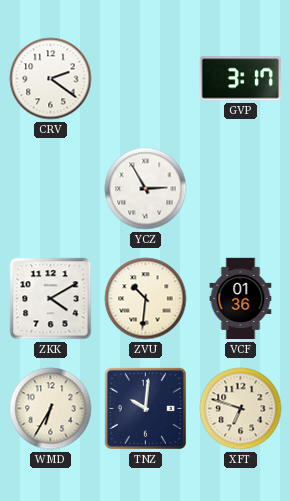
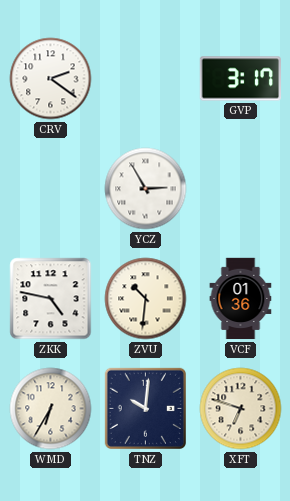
ZKK: 4:10 -> 4:47 (51, 299)
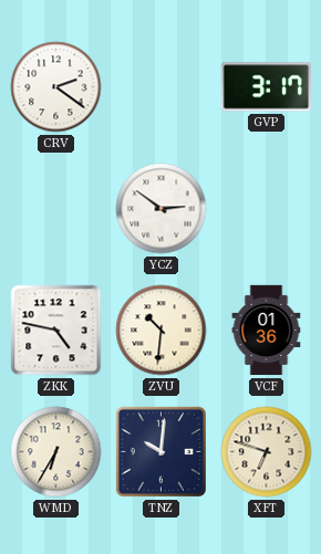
YCZ: 2:55 -> 2:51 (162, 209)
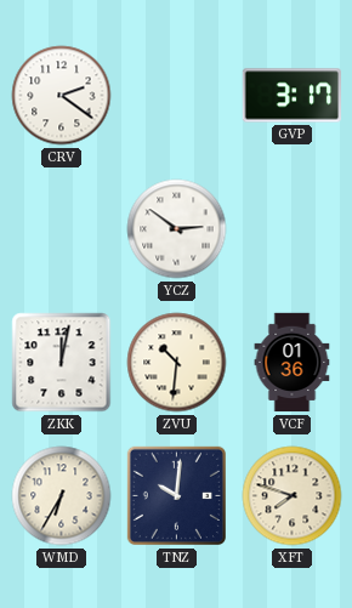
ZKK: 4:47 -> 12:02 (62, 363)
XFT: 6:48 -> 7:48 (293, 496)
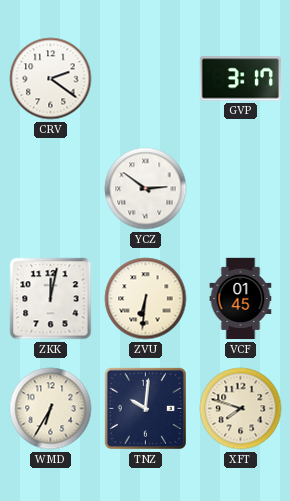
ZVU: 10:31 -> 6:31 (146, 299)
VCF: 01:36 -> 01:45 (241, 299)
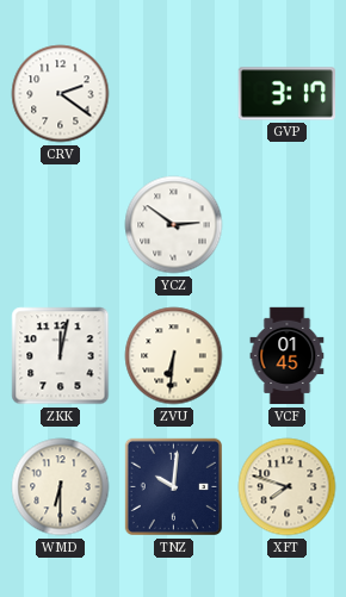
WMD: 6:35 -> 6:30 (61, 487)
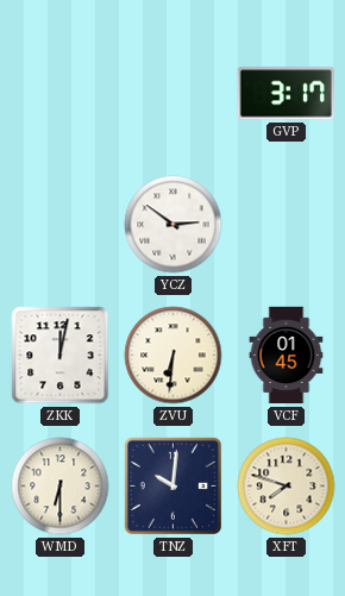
CRV: 2:21 -> none (61, 94)
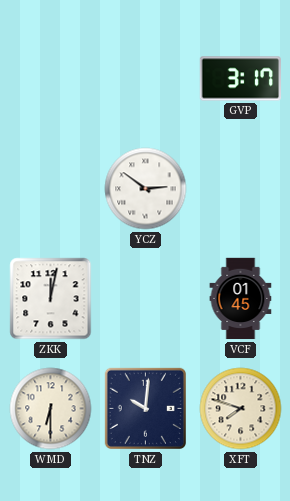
ZVU: 6:31 -> none (174, 356)
